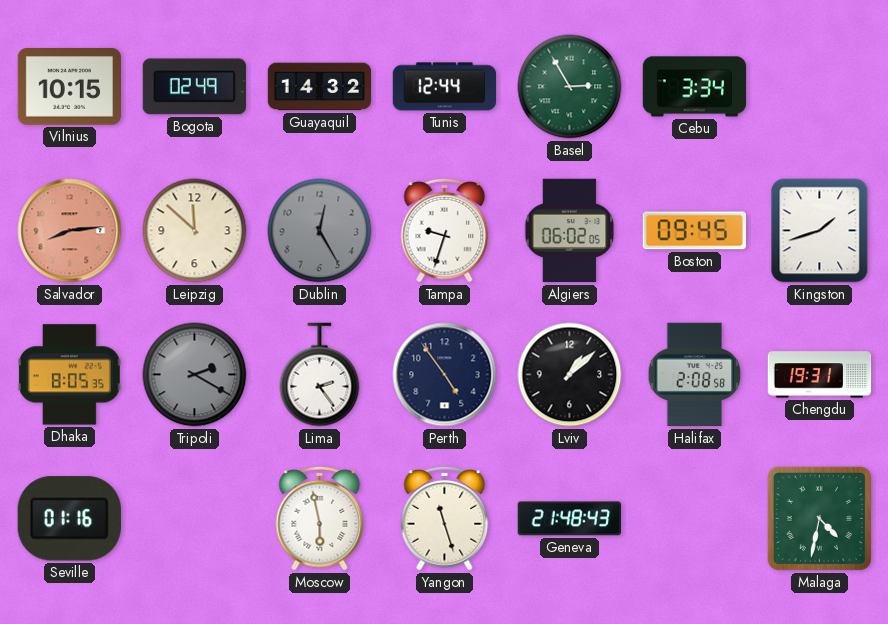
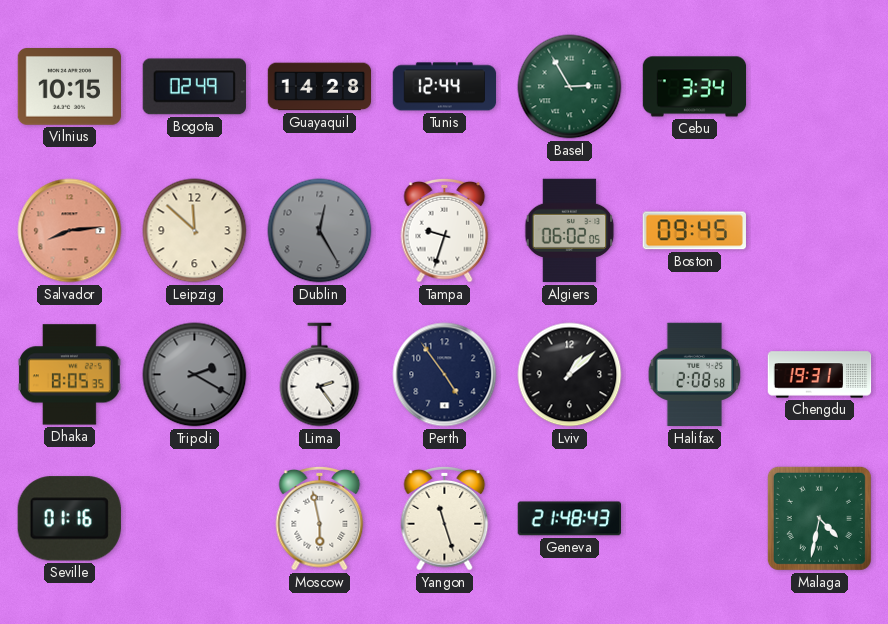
Guayaquil: 14:32 -> 14:28 (320, 87)
Kingston: 1:42 -> none (820, 231)
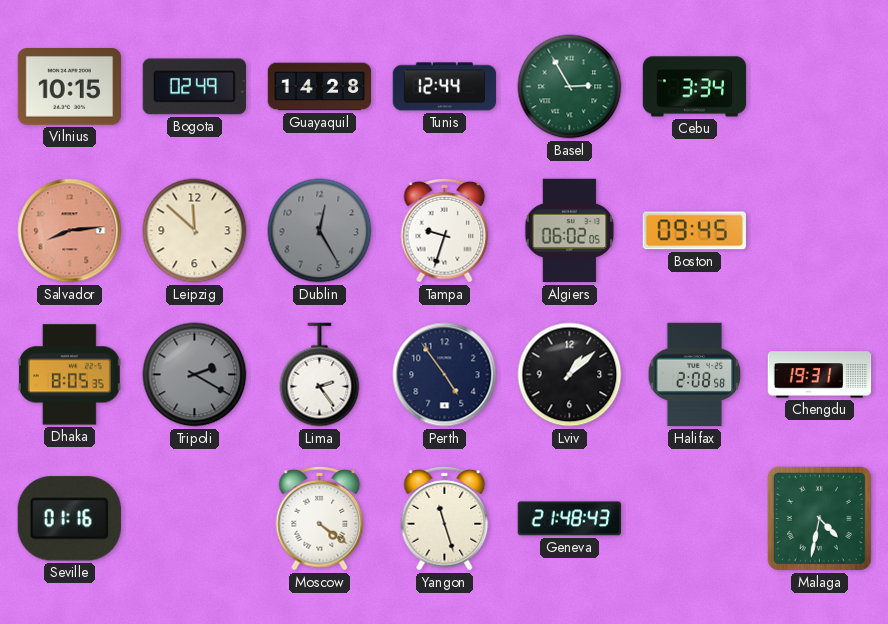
Moscow: 5:58 -> 4:21 (320, 519)
